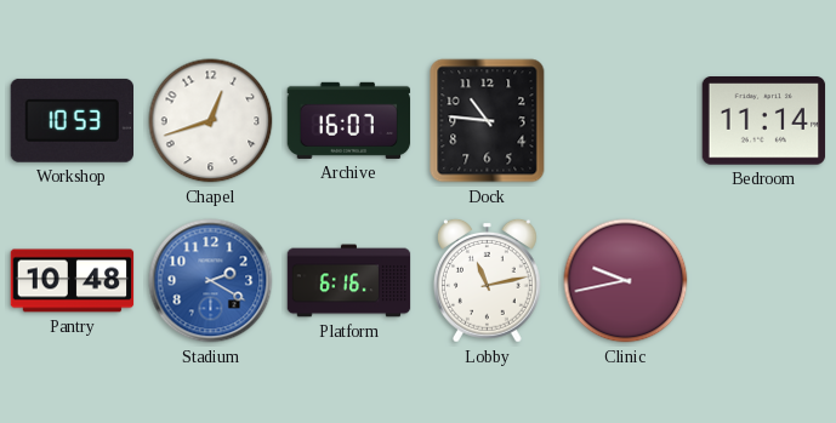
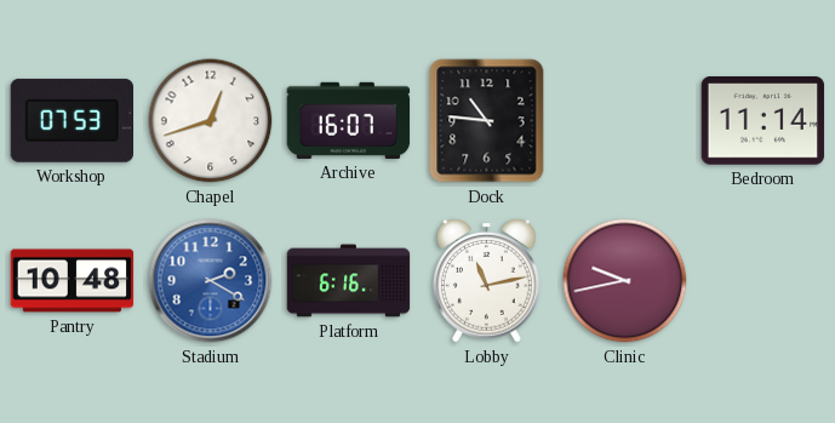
Workshop: 10:53 -> 07:53 (72, 120)
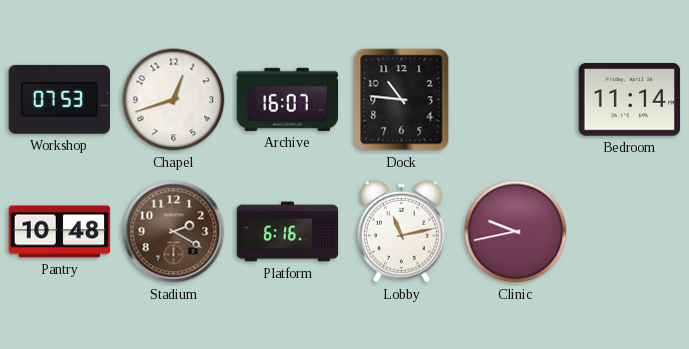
Stadium dial: blue -> brown (174, 232)
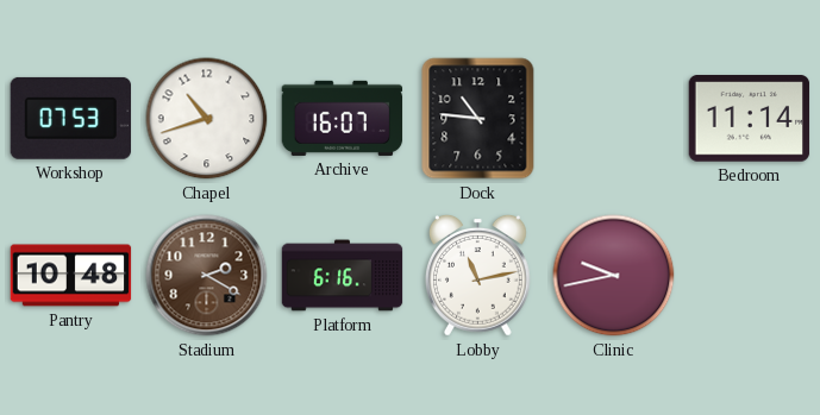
Chapel: 12:42 -> 10:42 (207, 119)
